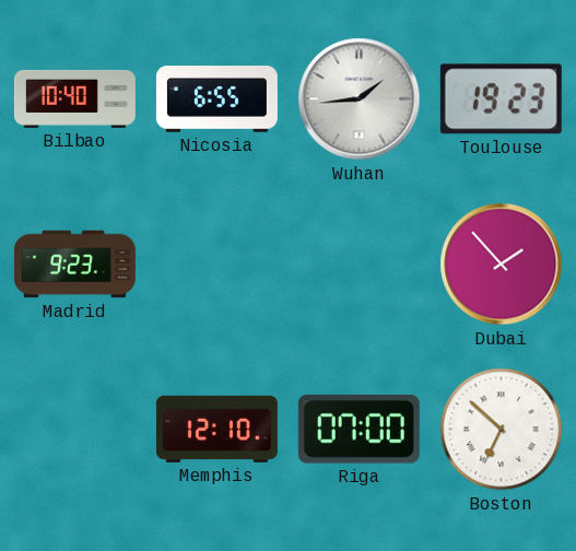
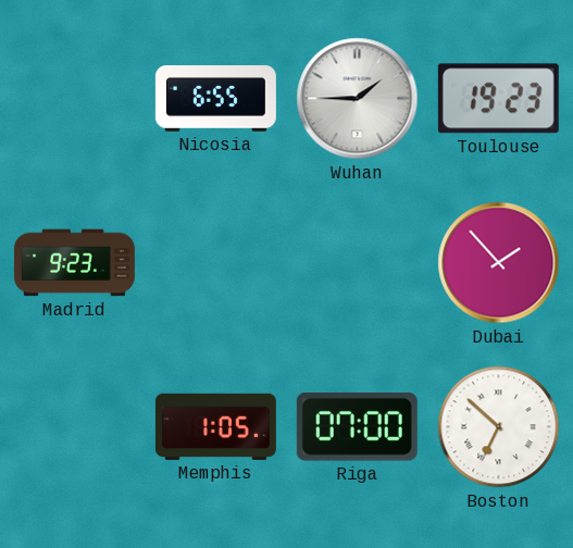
Bilbao: 10:40 -> none (74, 98)
Wuhan: 1:44 -> 1:45 (358, 99)
Memphis: 12:10 -> 1:05 (215, 426)
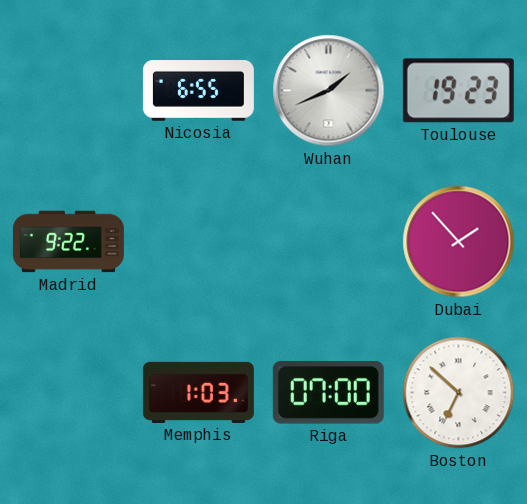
Wuhan: 1:45 -> 1:41 (329, 91)
Madrid: 9:23 -> 9:22 (68, 242)
Memphis: 1:05 -> 1:03 (198, 392)
